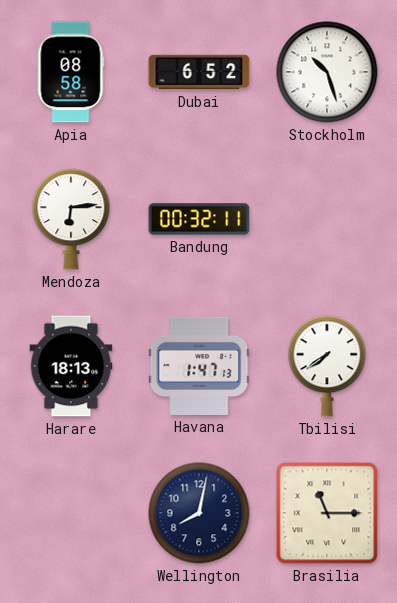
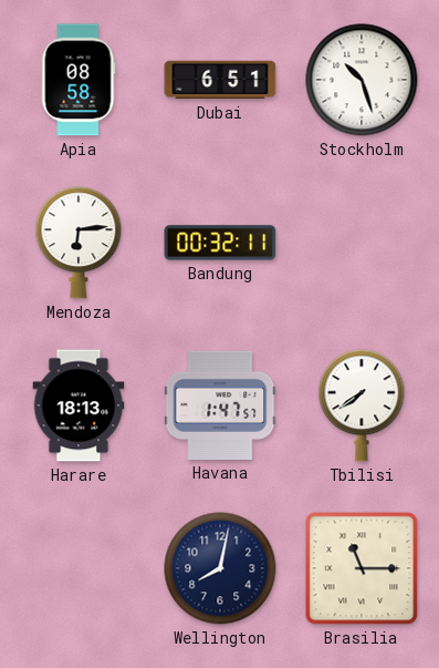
Dubai: 6:52 -> 6:51 (220, 80)
Havana: 1:47:13 -> 1:47:57 (220, 405)
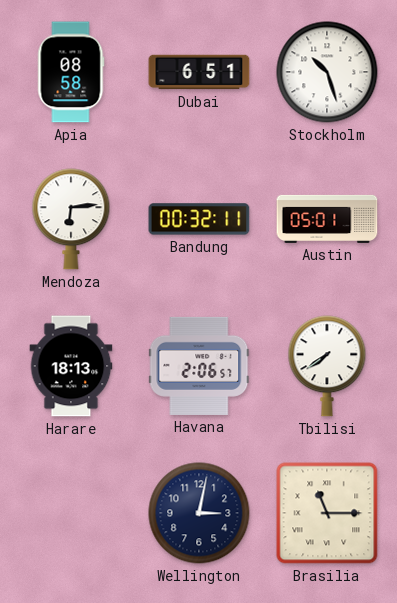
Austin: none -> 05:01 (327, 219)
Havana: 1:47 -> 2:06 (199, 366)
Wellington: 8:02 -> 3:02 (199, 513)
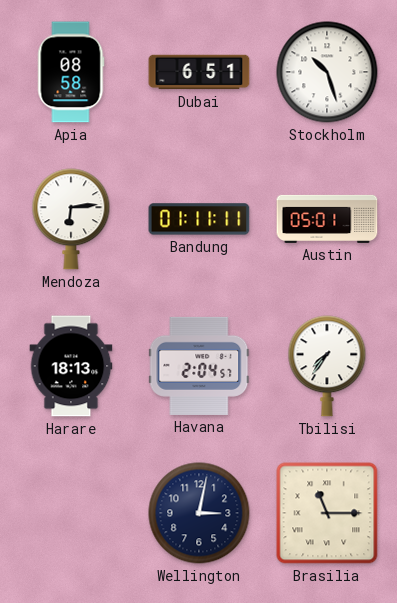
Bandung: 00:32 -> 01:11 (199, 219)
Havana: 2:06 -> 2:04 (199, 366)
Tbilisi: 7:39 -> 7:36 (327, 366)
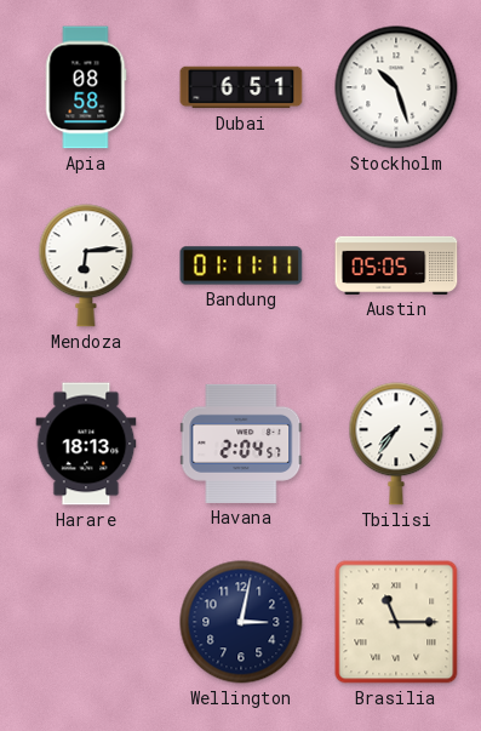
Austin: 05:01 -> 05:05 (396, 265)
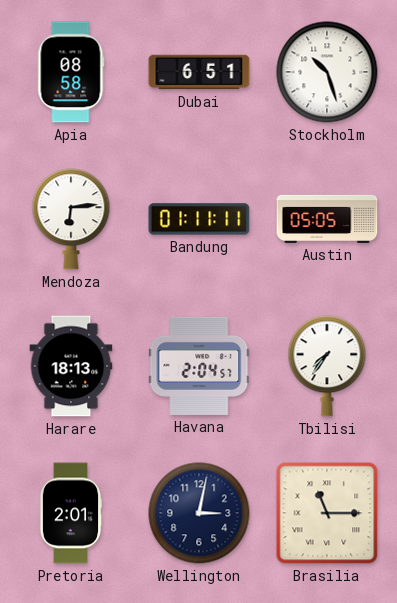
Pretoria: none -> 2:01 (71, 513)
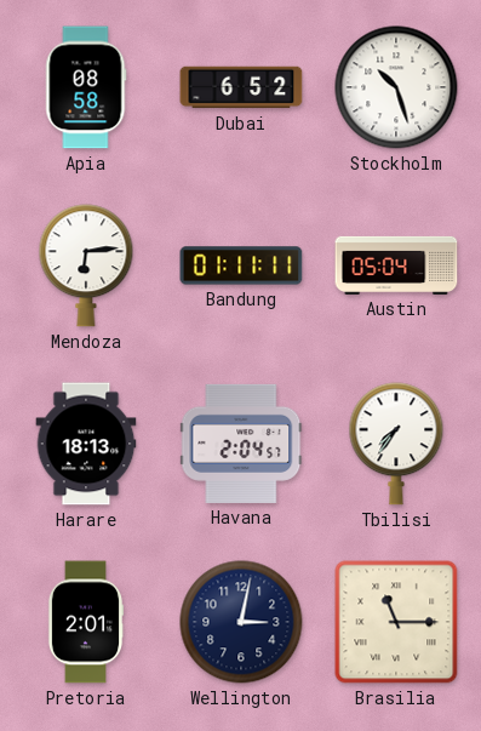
Dubai: 6:51 -> 6:52 (241, 87)
Austin: 05:05 -> 05:04 (396, 265)
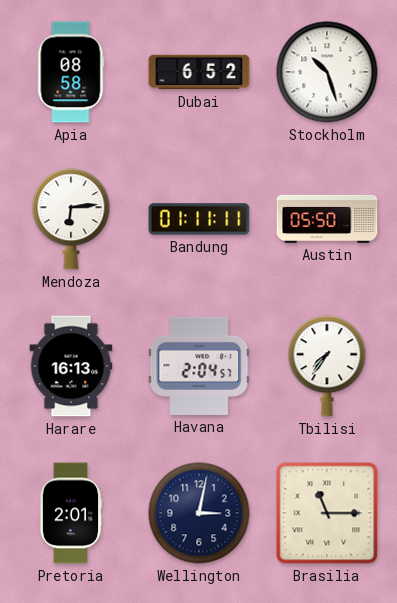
Austin: 05:04 -> 05:50 (327, 219)
Harare: 18:13 -> 16:13 (71, 366)
